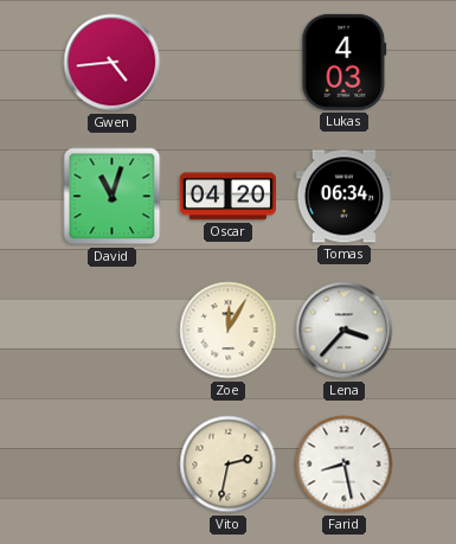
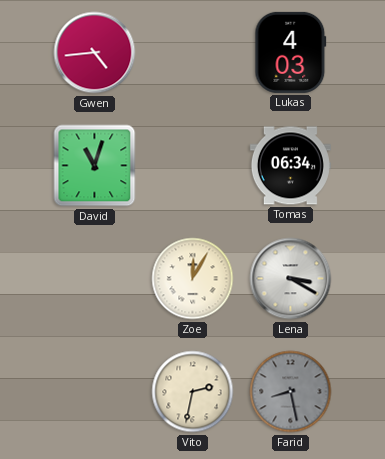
Oscar: 04:20 -> none (227, 197)
Lena: 3:37 -> 3:20 (291, 279)
Farid dial: white -> grey (291, 392)
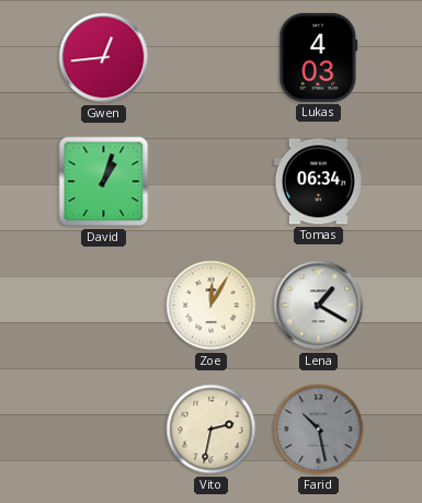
Gwen: 4:44 -> 12:44 (104, 58)
David: 11:03 -> 1:03 (104, 182)
Lena: 3:20 -> 1:20 (319, 306)
Farid: 8:28 -> 10:28 (319, 430)
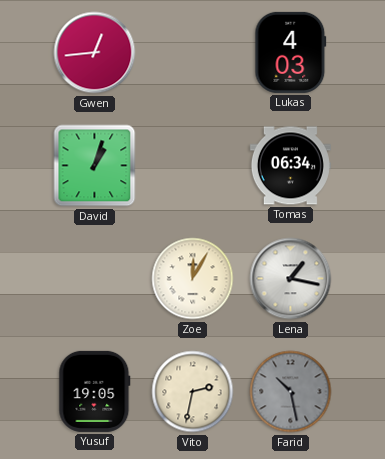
Lena: 1:20 -> 1:17 (291, 279)
Yusuf: none -> 19:05 (95, 391)
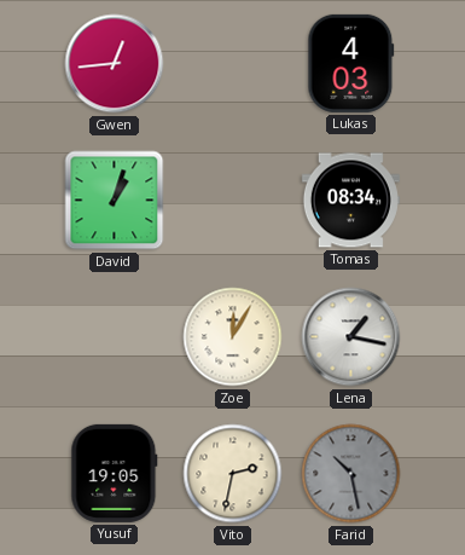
Tomas: 06:34 -> 08:34 (350, 201)
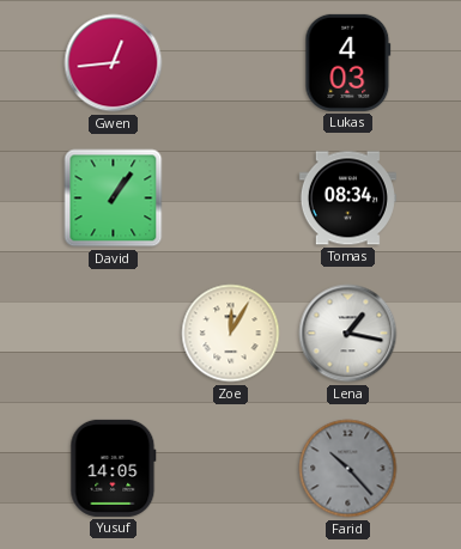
David: 1:03 -> 1:06 (114, 199)
Yusuf: 19:05 -> 14:05 (114, 468)
Vito: 2:32 -> none (233, 474)
Farid: 10:28 -> 10:23 (348, 469)
